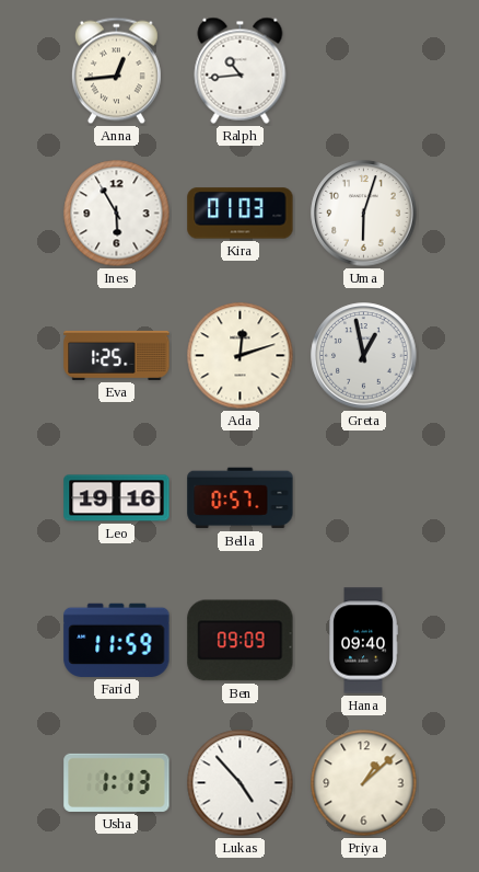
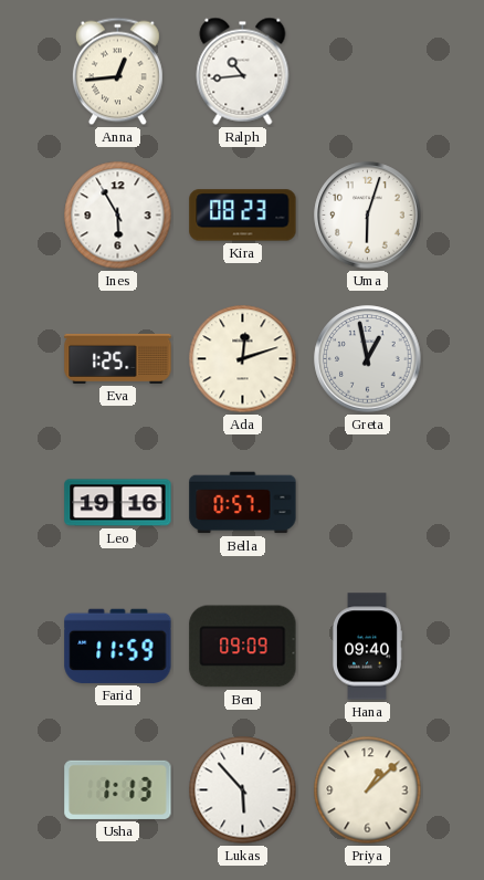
Kira: 01:03 -> 08:23 (243, 216)
Lukas: 4:53 -> 5:53 (243, 790)
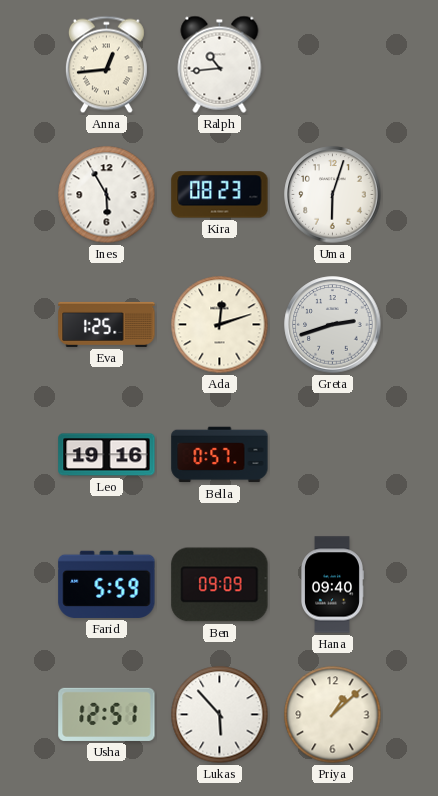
Greta: 12:58 -> 2:42 (333, 325)
Farid: 11:59 -> 5:59 (107, 584)
Usha: 1:13 -> 12:51 (107, 714)
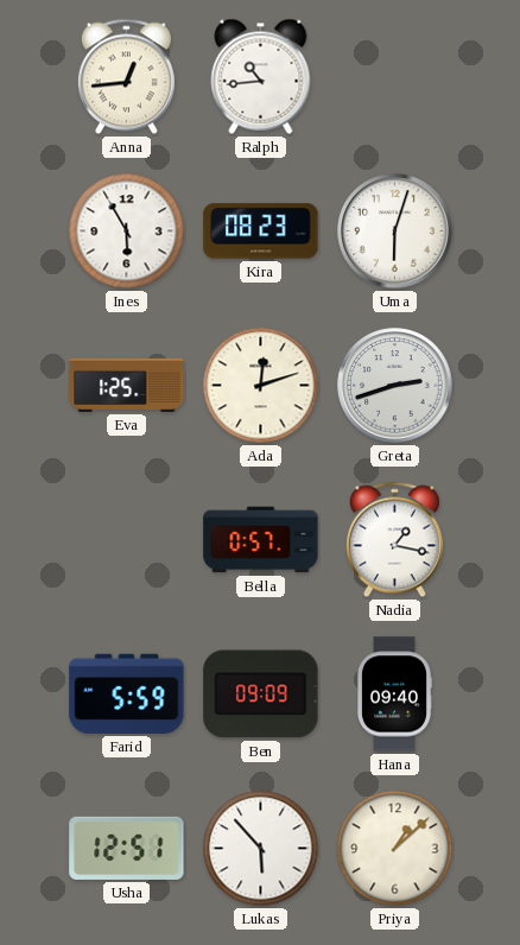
Leo: 19:16 -> none (107, 455)
Nadia: none -> 1:17 (394, 540)
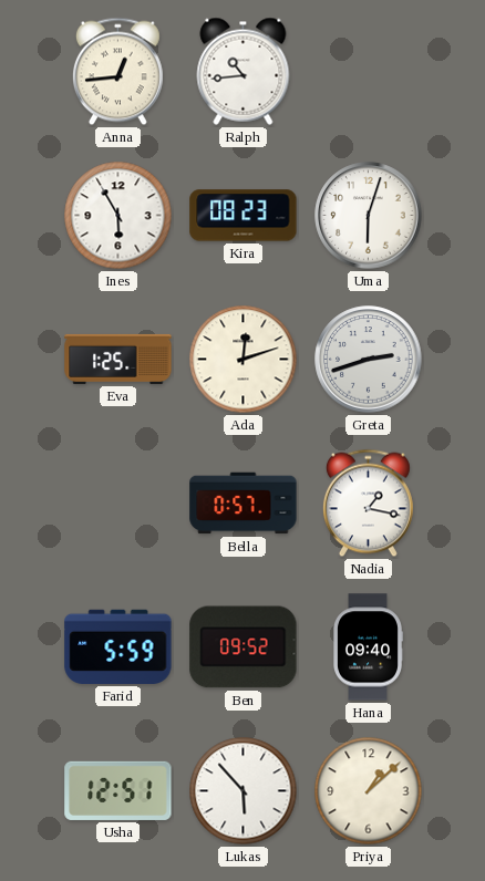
Ben: 09:09 -> 09:52 (244, 647)
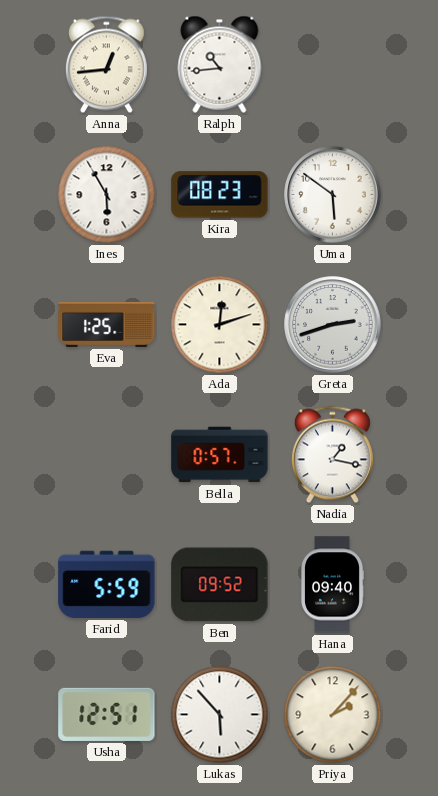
Uma: 6:03 -> 5:51 (333, 195)
Priya: 1:08 -> 2:07 (333, 715)
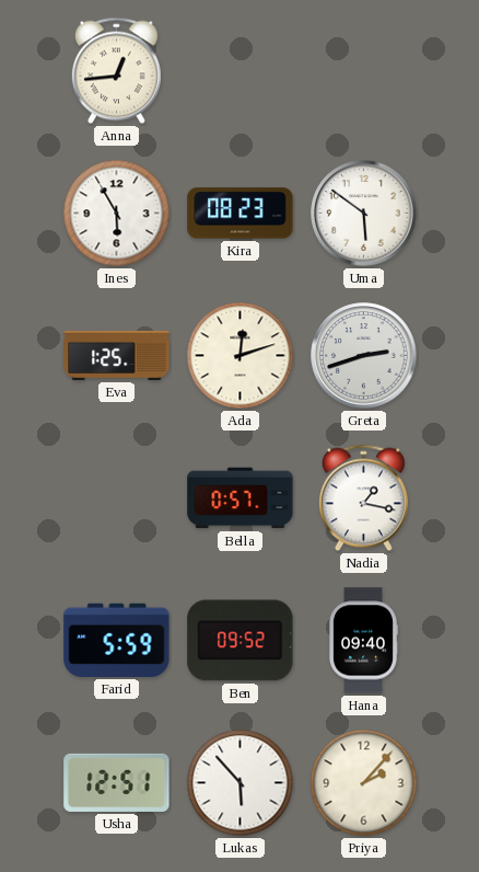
Ralph: 10:44 -> none (220, 64)
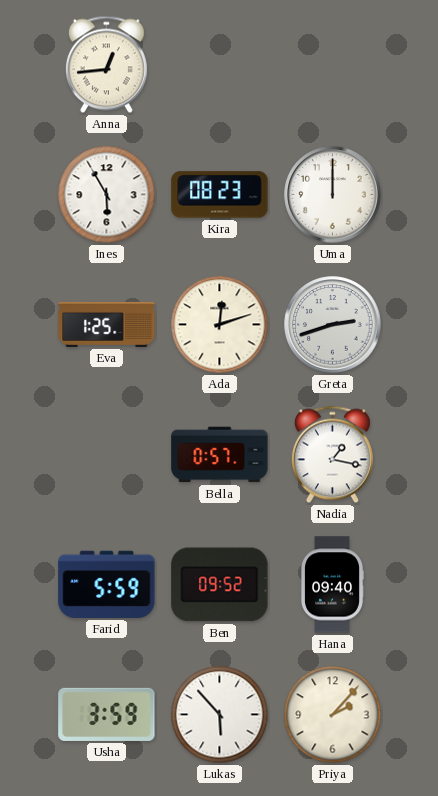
Uma: 5:51 -> 12:00 (333, 195)
Usha: 12:51 -> 3:59 (107, 714)
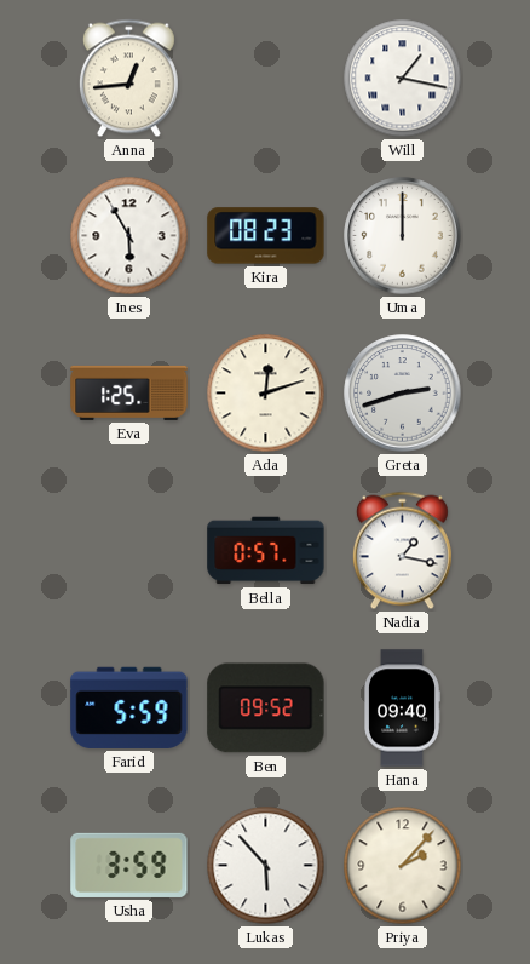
Will: none -> 1:17 (403, 79)
